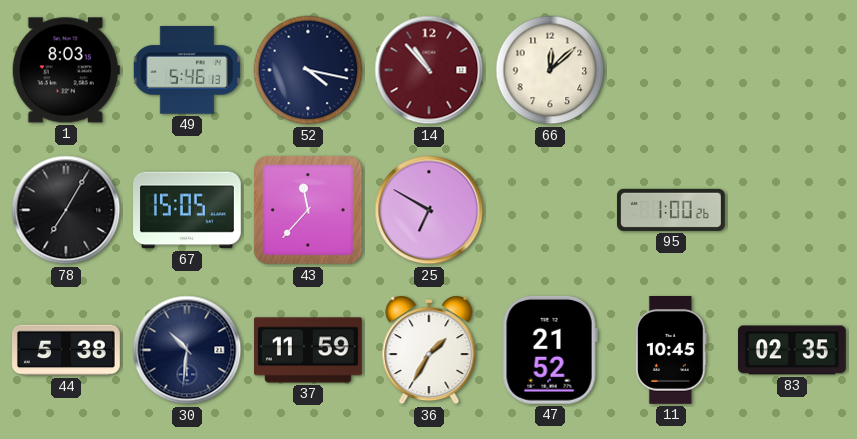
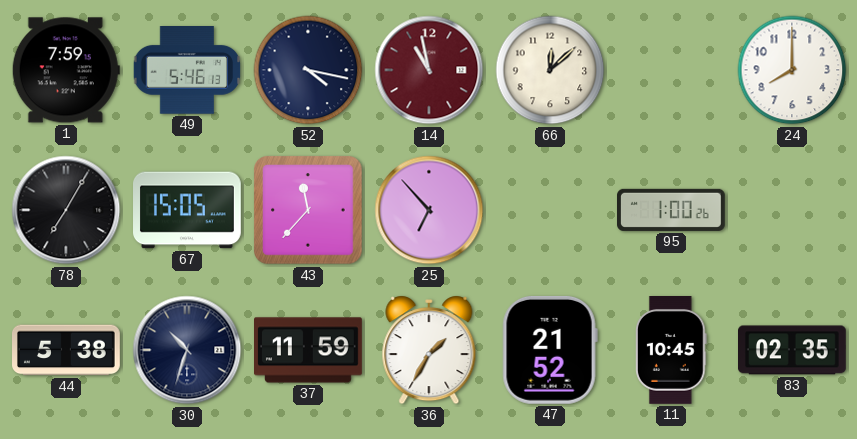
1: 8:03 -> 7:59 (66, 70)
14: 10:53 -> 10:58 (429, 70)
24: none -> 8:00 (792, 70)
25: 6:50 -> 6:53 (429, 210)
30: 10:31 -> 10:33 (187, 350)
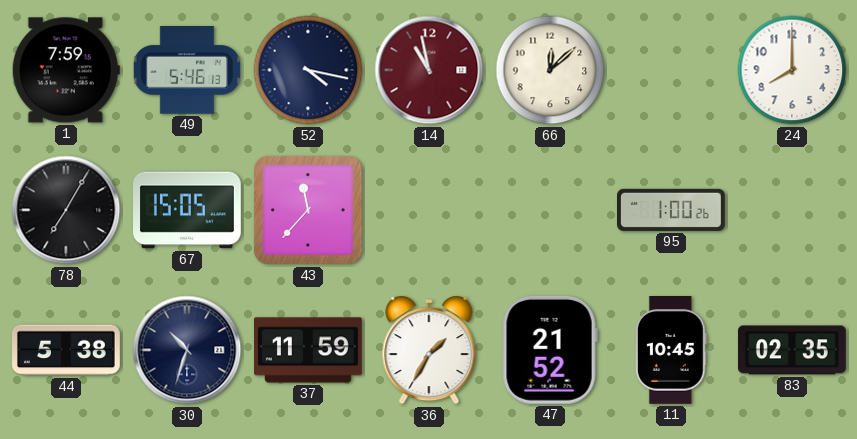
25: 6:53 -> none (429, 210)
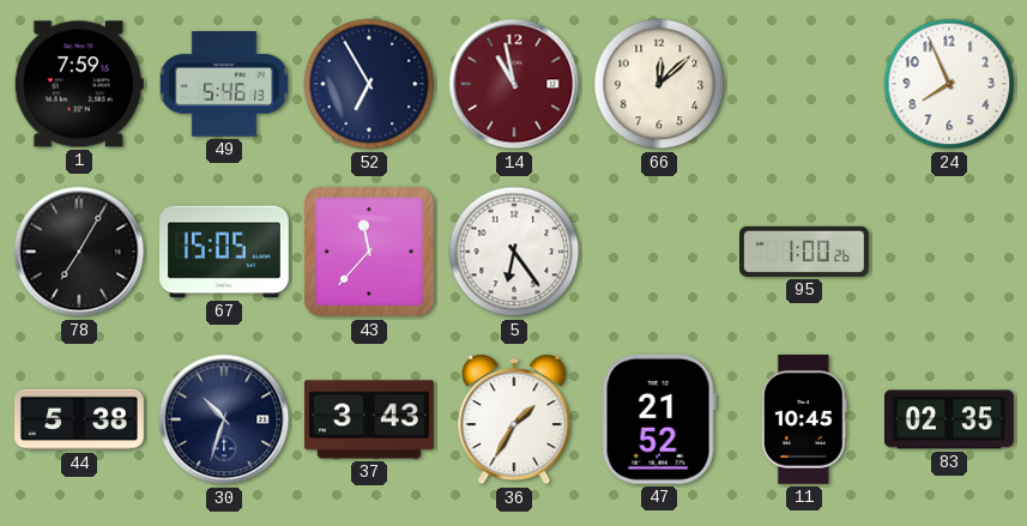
52: 4:17 -> 6:55 (369, 84)
24: 8:00 -> 7:56 (949, 84)
5: none -> 6:24 (514, 252)
37: 11:59 -> 3:43 (370, 419)
